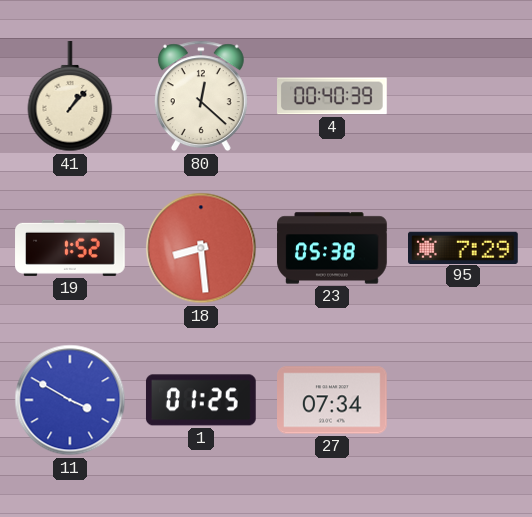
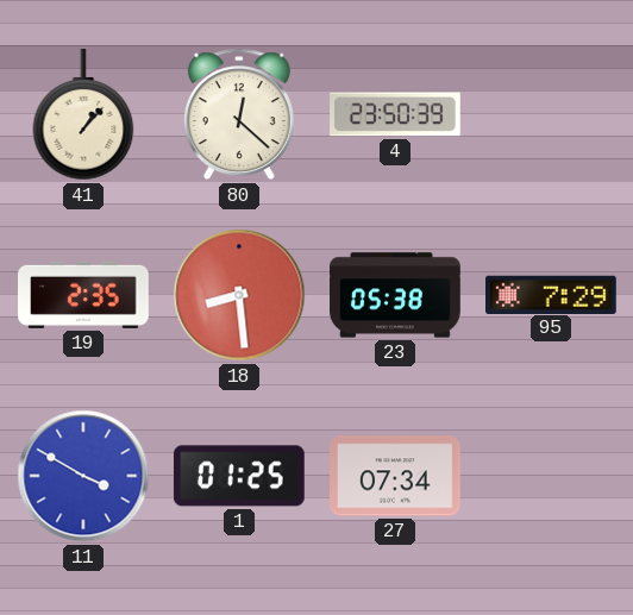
4: 00:40 -> 23:50 (396, 114)
19: 1:52 -> 2:35 (83, 295)
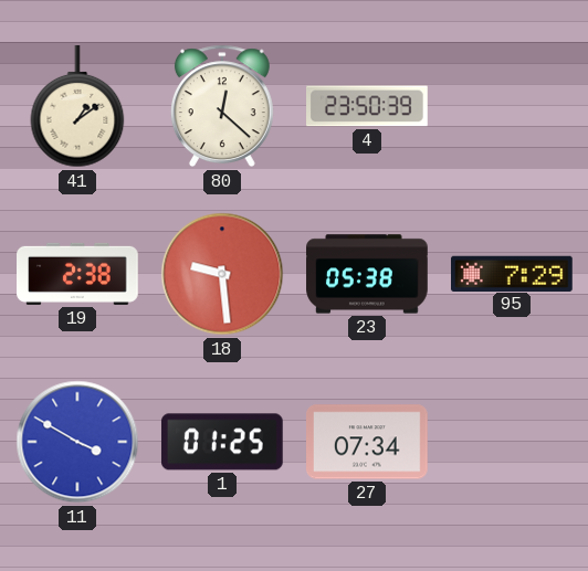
41: 1:07 -> 1:09 (77, 107)
19: 2:35 -> 2:38 (77, 274)
18: 8:29 -> 9:29 (222, 274)
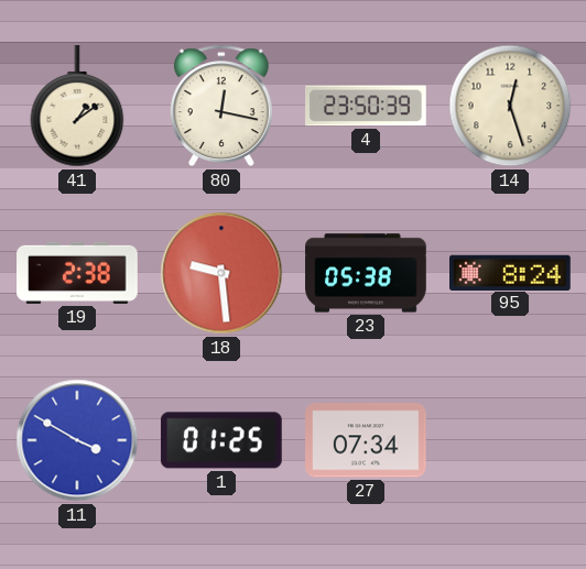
80: 12:22 -> 12:17 (221, 106)
14: none -> 12:27 (510, 106)
95: 7:29 -> 8:24 (511, 272)
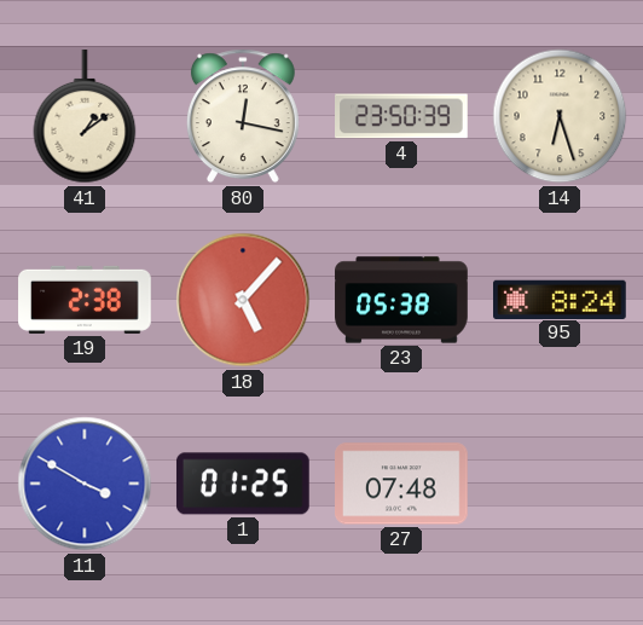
14: 12:27 -> 6:27 (560, 116)
18: 9:29 -> 5:07 (243, 300)
27: 07:34 -> 07:48 (402, 484)
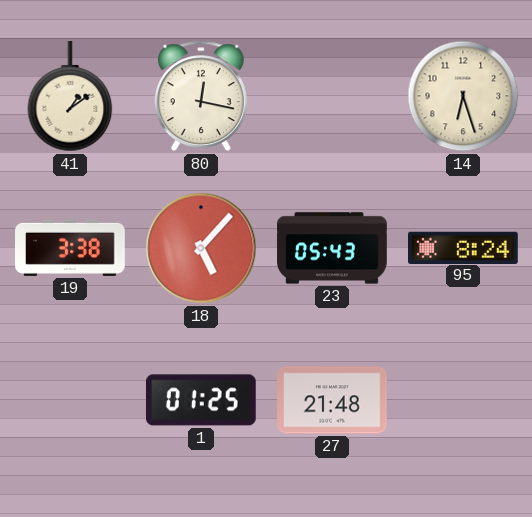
4: 23:50 -> none (402, 116)
19: 2:38 -> 3:38 (70, 248)
23: 05:38 -> 05:43 (332, 248)
11: 3:50 -> none (85, 484)
27: 07:48 -> 21:48 (333, 400)
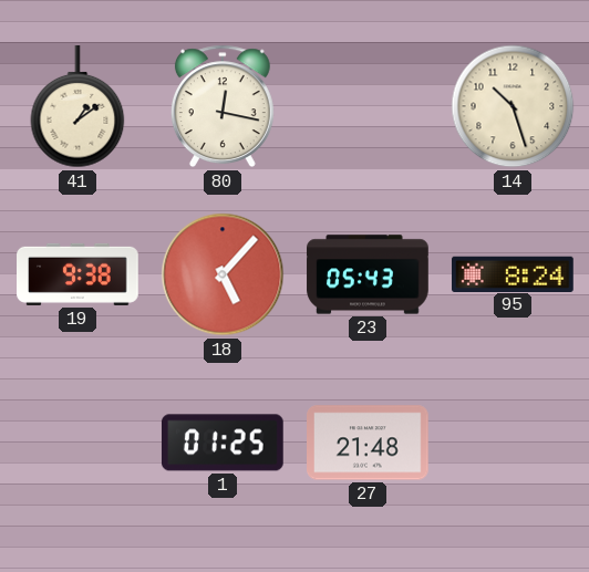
14: 6:27 -> 10:27 (513, 106)
19: 3:38 -> 9:38 (77, 274)
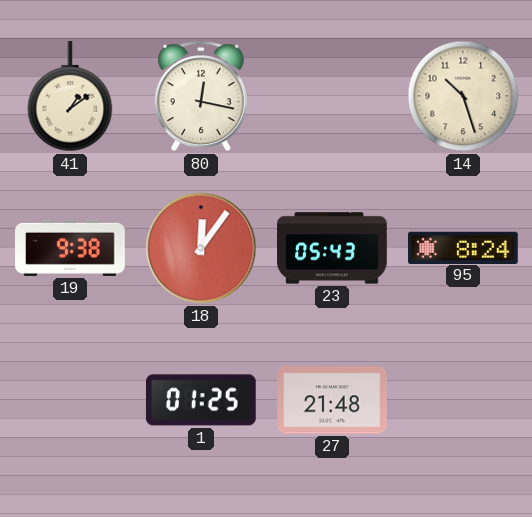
18: 5:07 -> 12:06 (201, 248)
